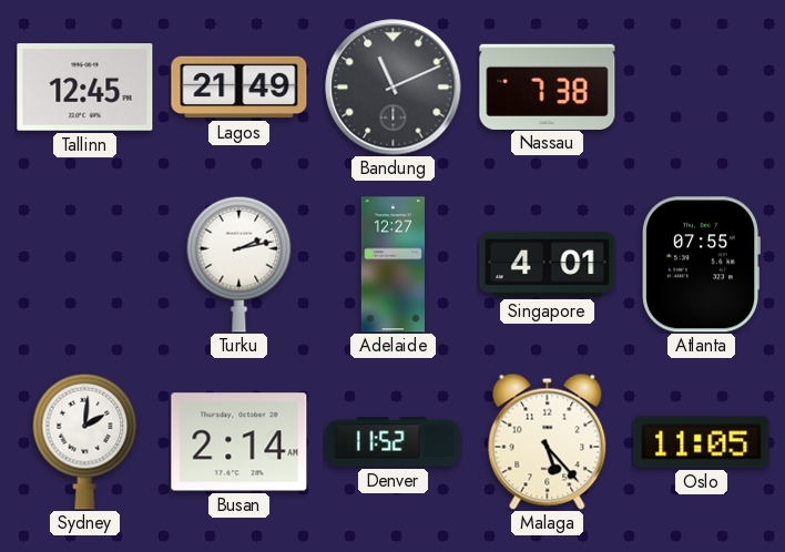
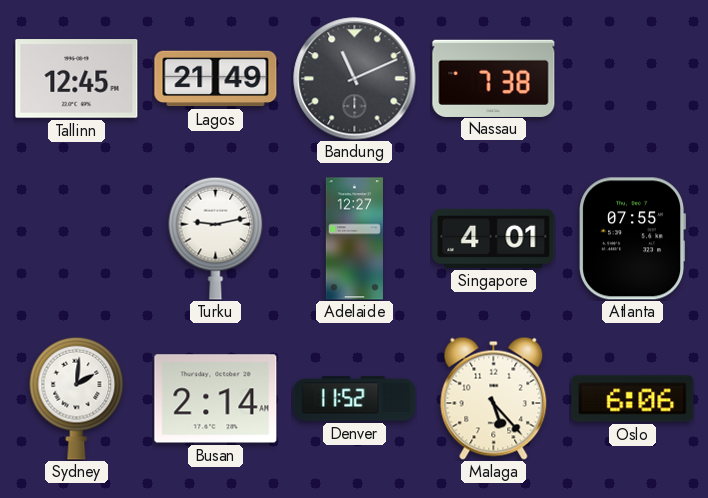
Turku: 2:13 -> 9:13 (216, 238)
Oslo: 11:05 -> 6:06 (633, 399)
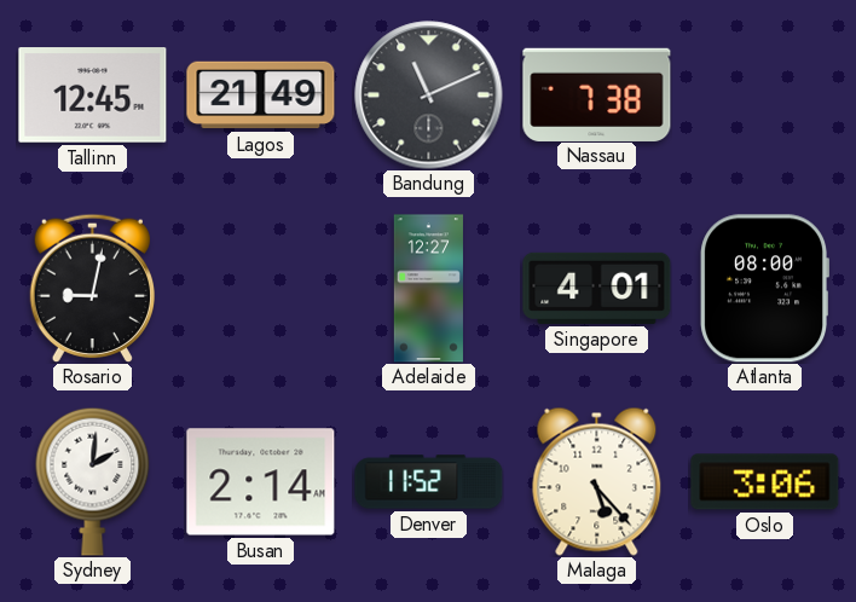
Rosario: none -> 9:02 (92, 288)
Turku: 9:13 -> none (216, 238)
Atlanta: 07:55 -> 08:00 (764, 289)
Oslo: 6:06 -> 3:06 (765, 482)
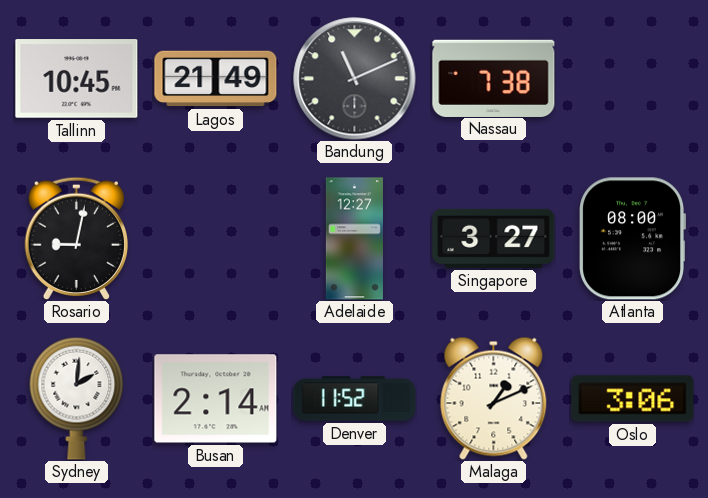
Tallinn: 12:45 -> 10:45 (77, 79)
Singapore: 4:01 -> 3:27 (494, 238)
Malaga: 5:23 -> 1:11 (494, 398)
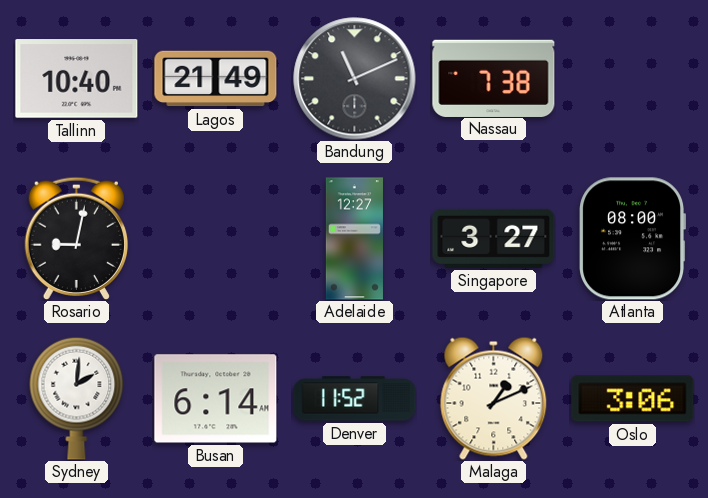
Tallinn: 10:45 -> 10:40 (77, 79)
Busan: 2:14 -> 6:14 (216, 399)
